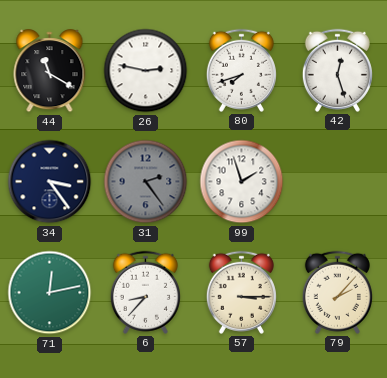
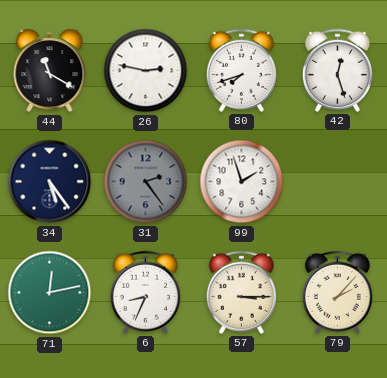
34: 3:24 -> 5:24 (50, 182)
6: 8:37 -> 8:34 (145, 292)
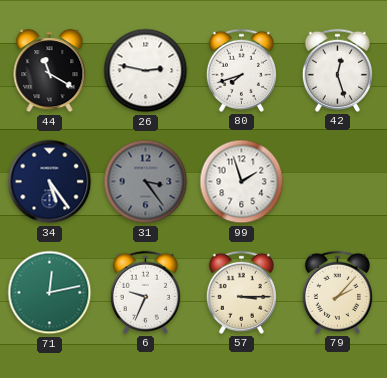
31: 2:24 -> 3:24 (146, 182)
6: 8:34 -> 9:34 (145, 292)
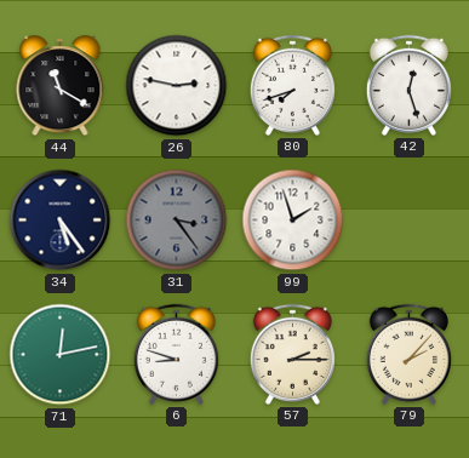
6: 9:34 -> 8:48 (176, 354)
57: 3:15 -> 2:15 (292, 354)
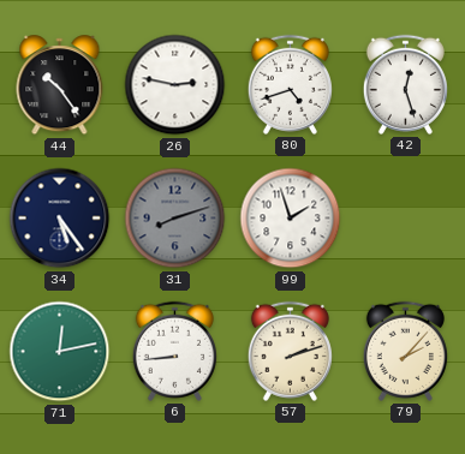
44: 11:20 -> 10:24 (60, 85)
80: 7:42 -> 4:42 (290, 84)
31: 3:24 -> 8:12 (175, 219)
6: 8:48 -> 8:44 (174, 351)
57: 2:15 -> 2:12 (290, 351)
